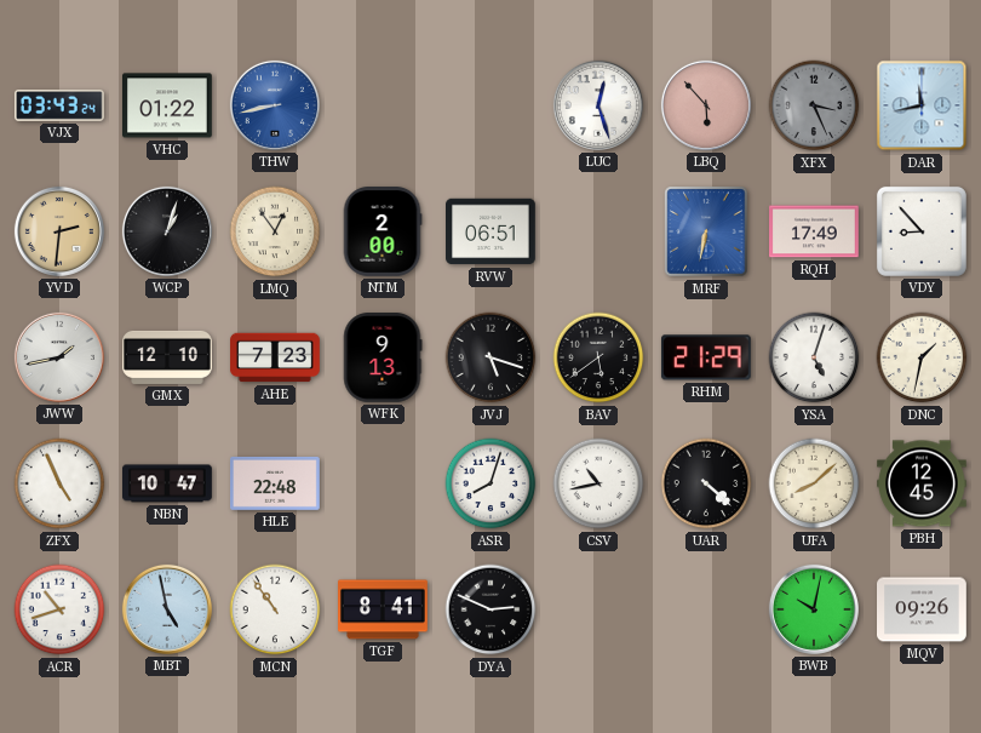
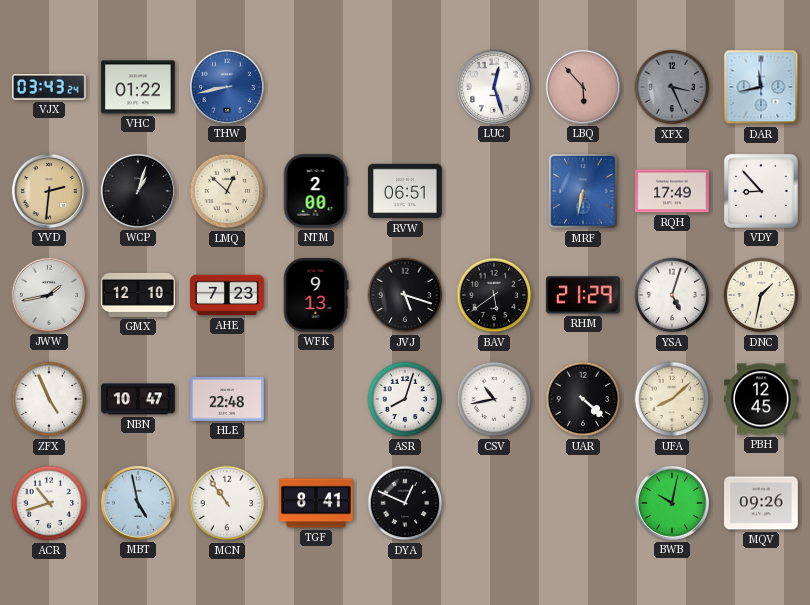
LMQ: 12:54 -> 12:52 (227, 191)
DYA: 2:49 -> 12:49 (405, 503)
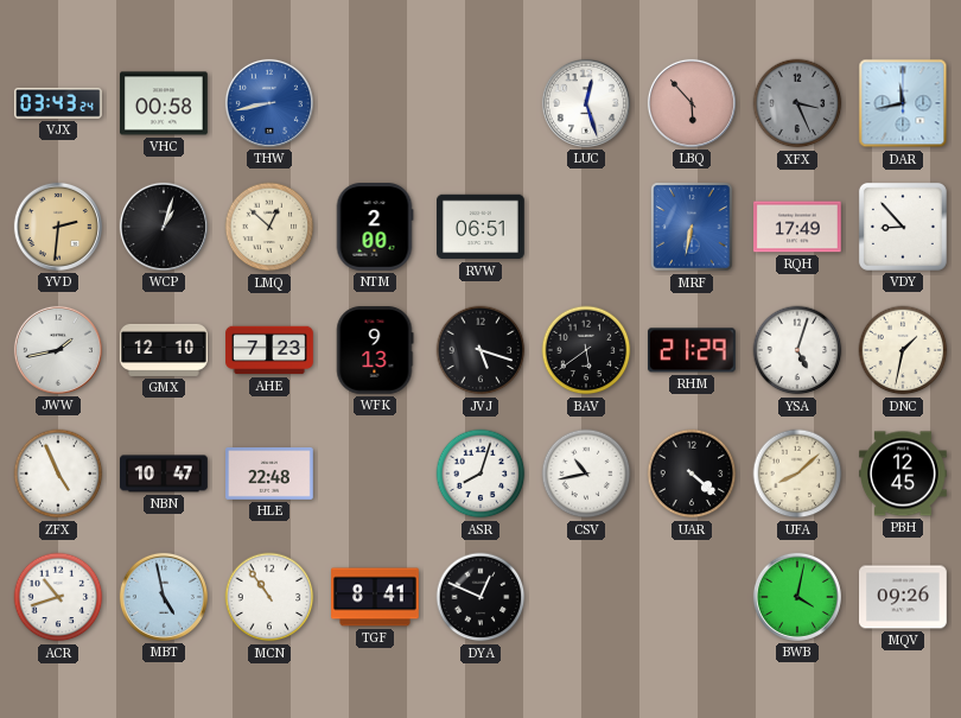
VHC: 01:22 -> 00:58 (165, 103)
BWB: 10:02 -> 4:02 (797, 597)
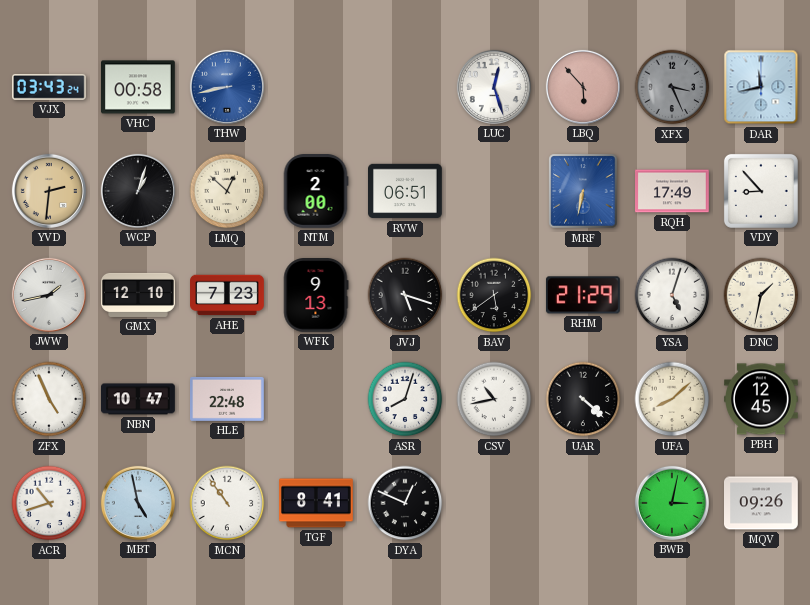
BWB: 4:02 -> 3:02 (672, 503)
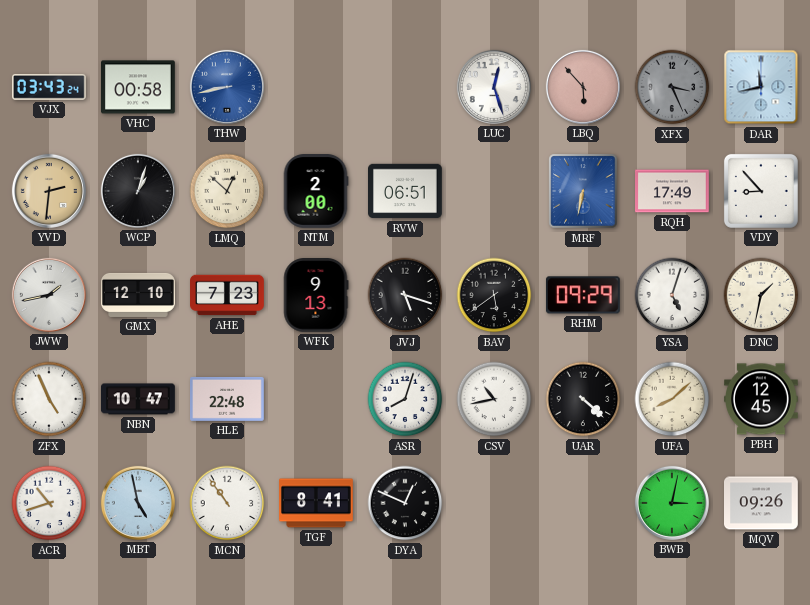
RHM: 21:29 -> 09:29 (583, 295)
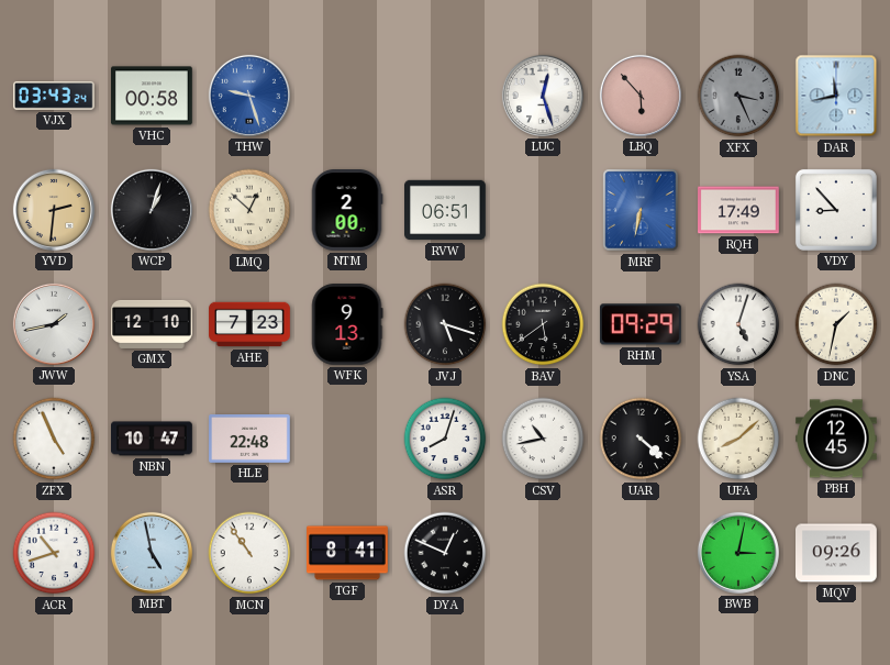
THW: 8:43 -> 9:27 (249, 96)
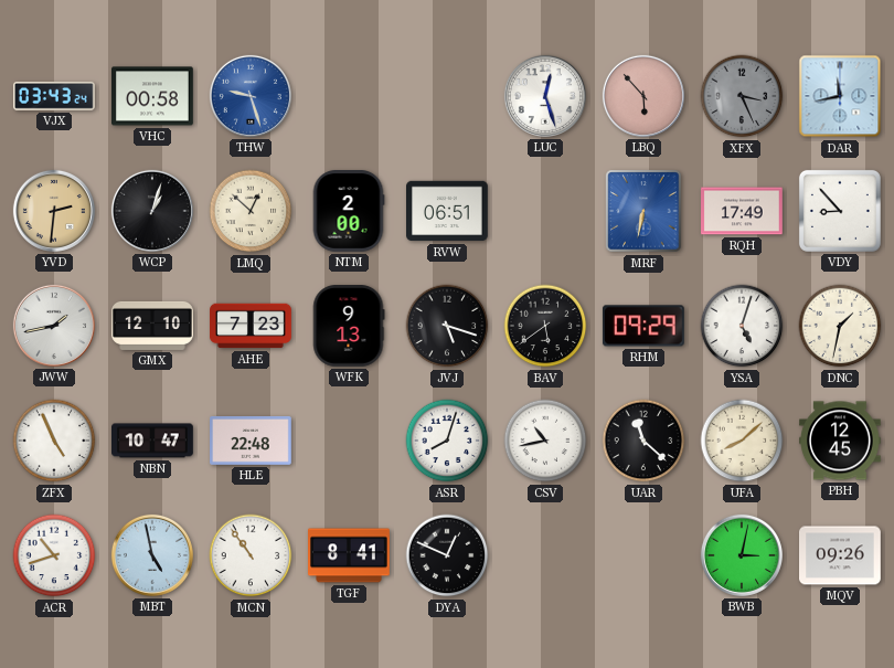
UAR: 4:22 -> 11:22 (643, 441)
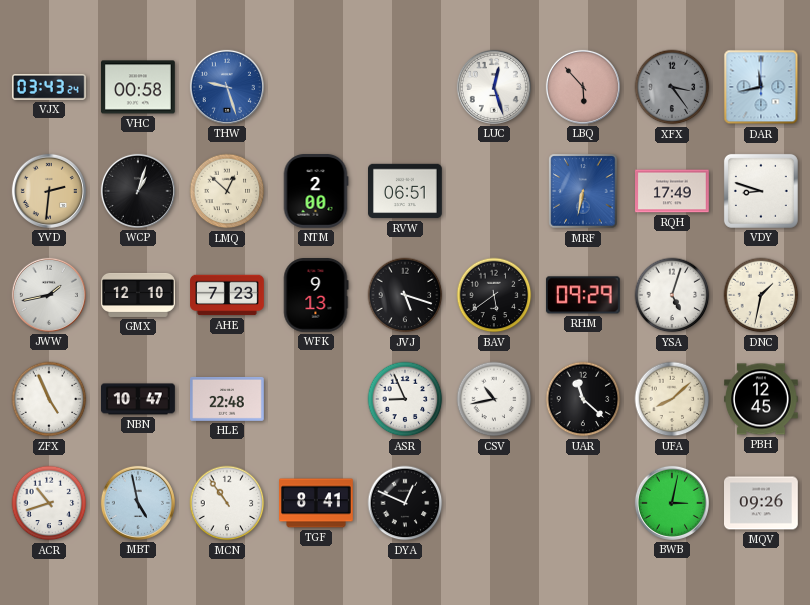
XFX: 3:26 -> 3:24 (672, 87)
VDY: 8:53 -> 8:48 (761, 191)
ASR: 8:03 -> 8:56 (405, 399)
